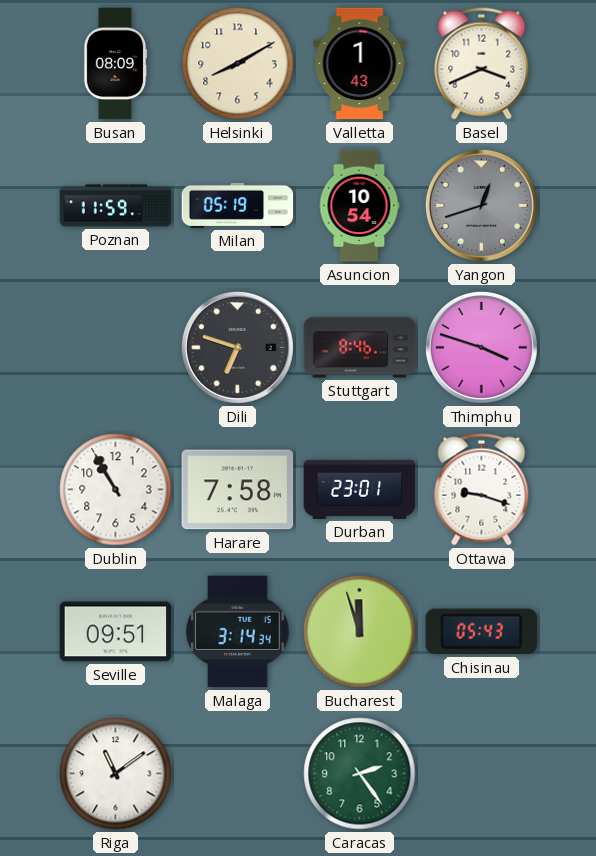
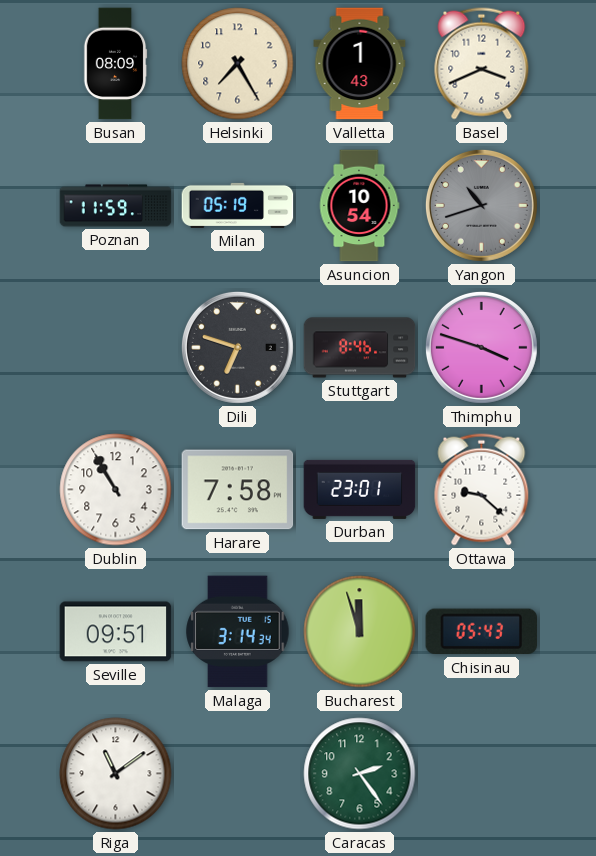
Helsinki: 8:10 -> 7:25 (238, 64)
Yangon: 12:42 -> 10:42 (481, 205)
Ottawa: 9:18 -> 9:22 (482, 490)
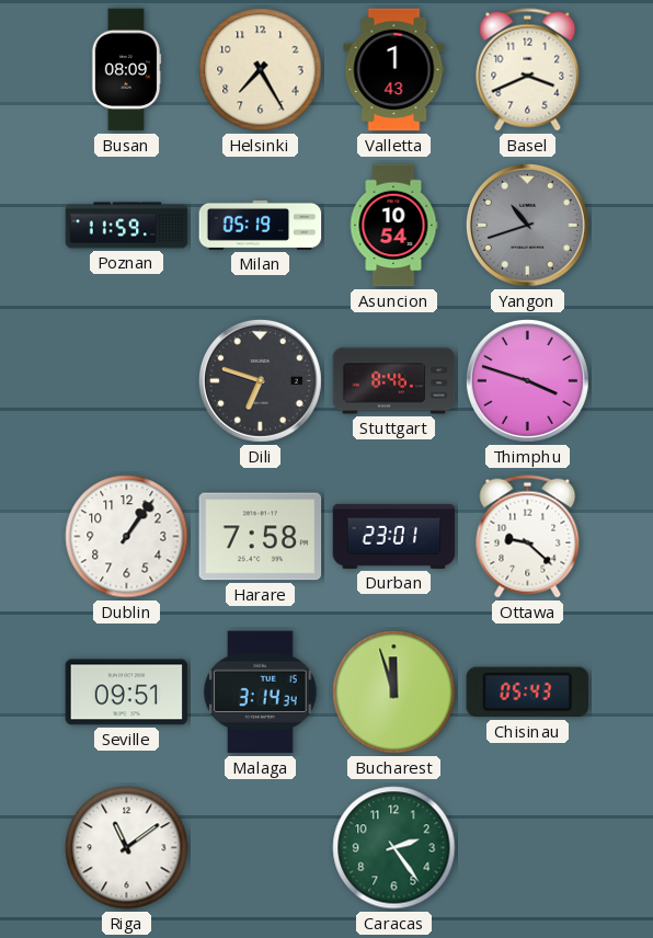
Dublin: 10:55 -> 1:06 (127, 537)
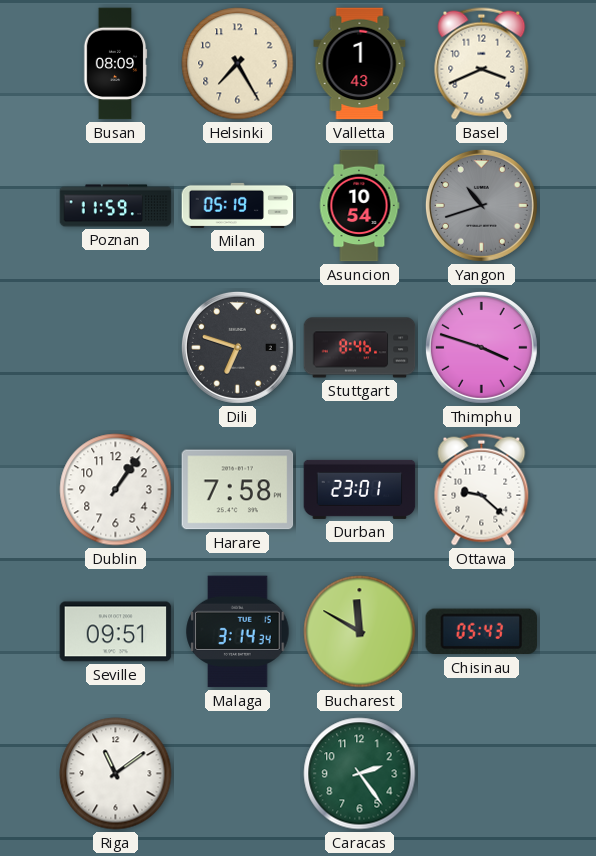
Bucharest: 11:57 -> 11:50 (360, 632)
